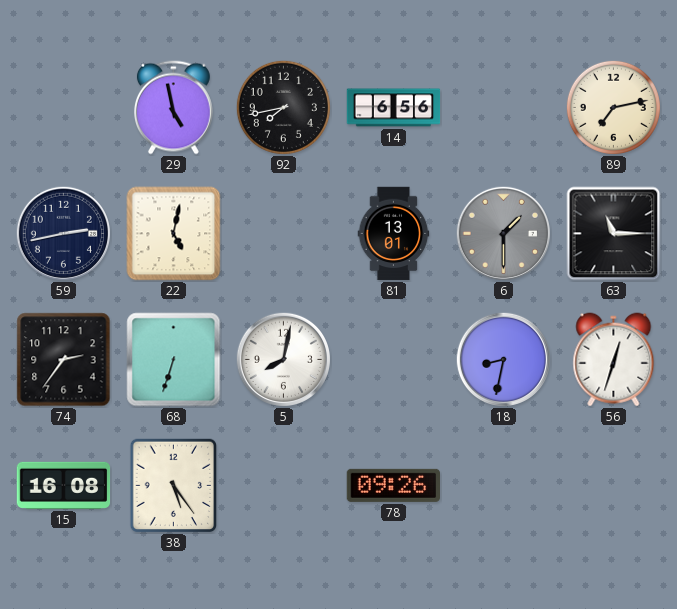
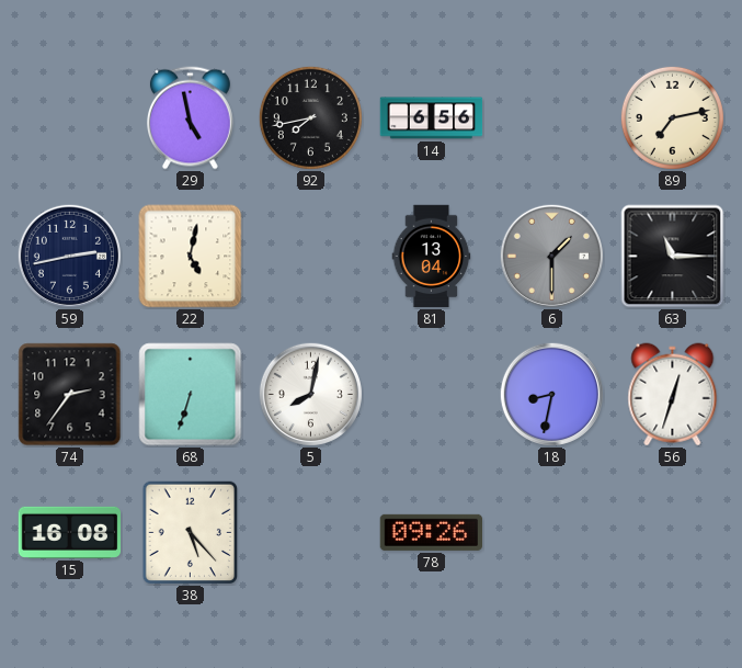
81: 13:01 -> 13:04 (432, 257)
38: 5:24 -> 5:23 (191, 533)
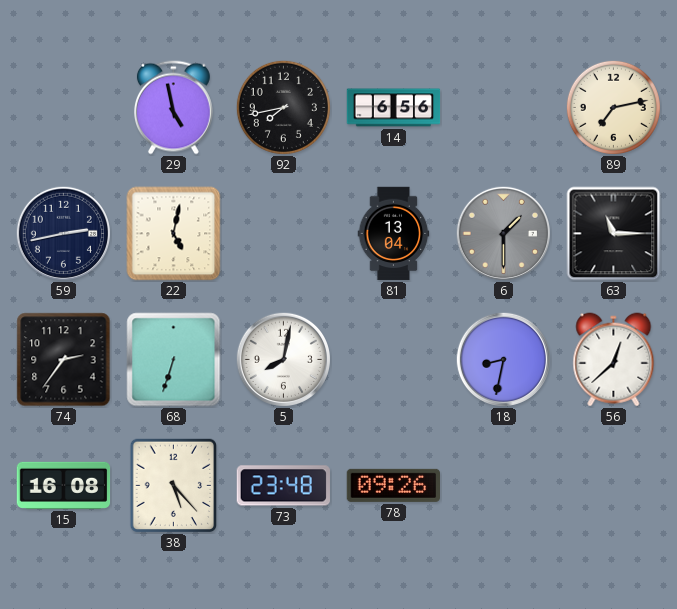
56: 12:33 -> 12:38 (614, 360)
73: none -> 23:48 (283, 486)
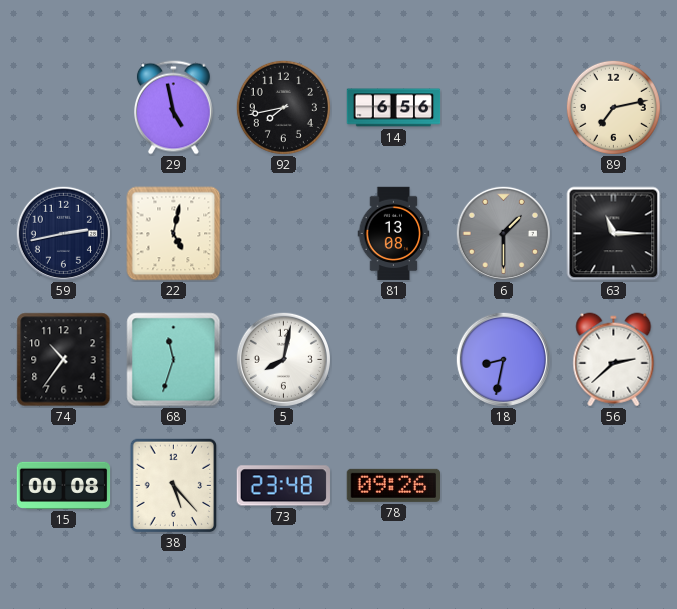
81: 13:04 -> 13:08 (394, 234)
74: 2:36 -> 10:36 (64, 360)
68: 6:33 -> 11:33 (174, 360)
56: 12:38 -> 2:38 (614, 360)
15: 16:08 -> 00:08 (64, 485)
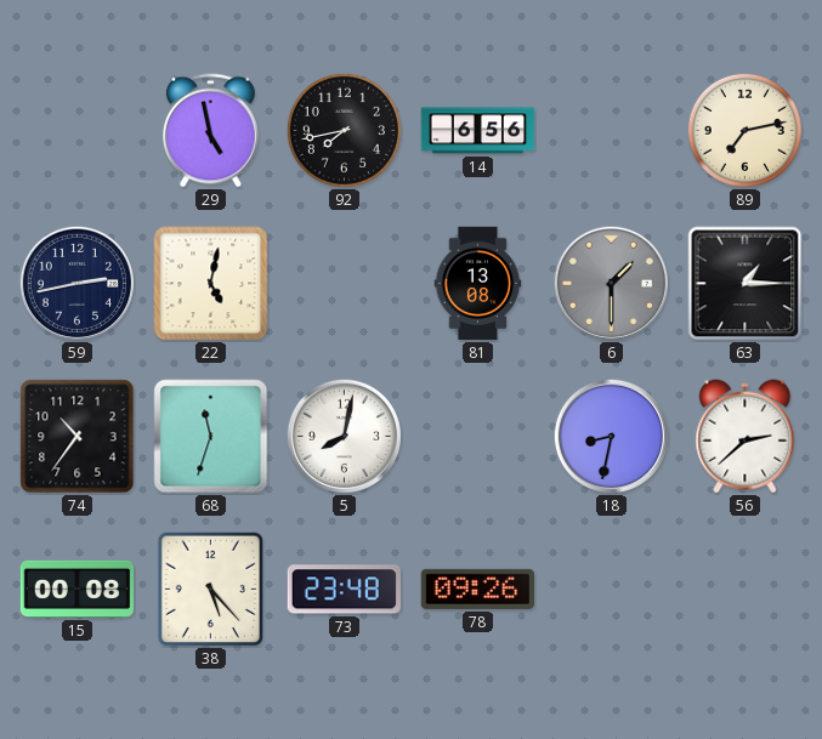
63: 11:15 -> 1:15 (746, 284)
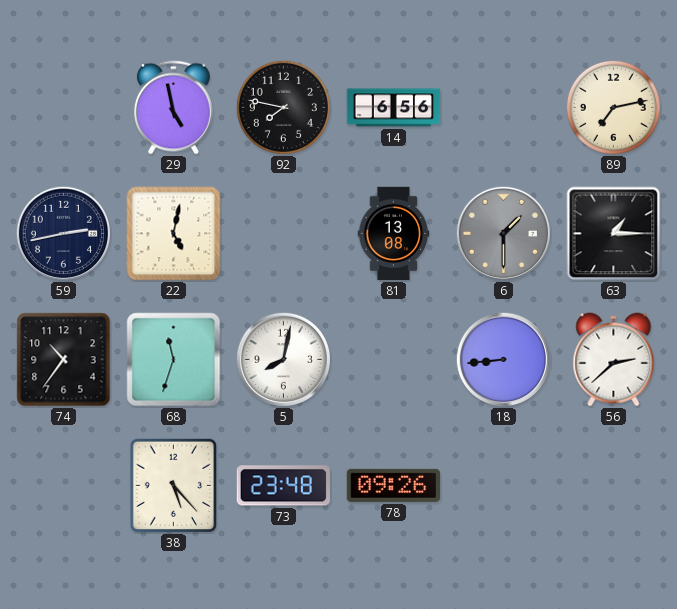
92: 7:43 -> 7:47 (283, 107)
18: 8:32 -> 8:44 (503, 359)
15: 00:08 -> none (78, 589)
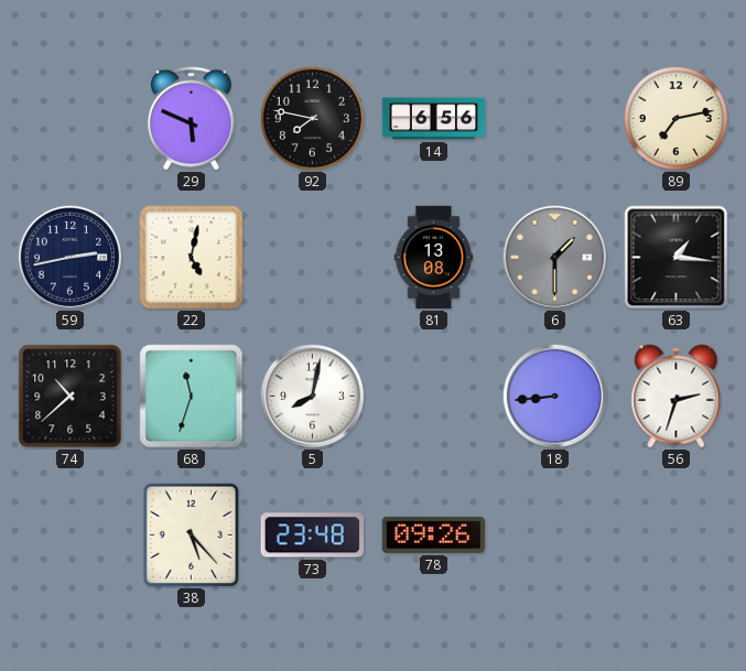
29: 4:58 -> 5:49 (191, 119)
63: 1:15 -> 1:16 (677, 258)
74: 10:36 -> 10:38 (71, 397)
56: 2:38 -> 2:33 (677, 397)
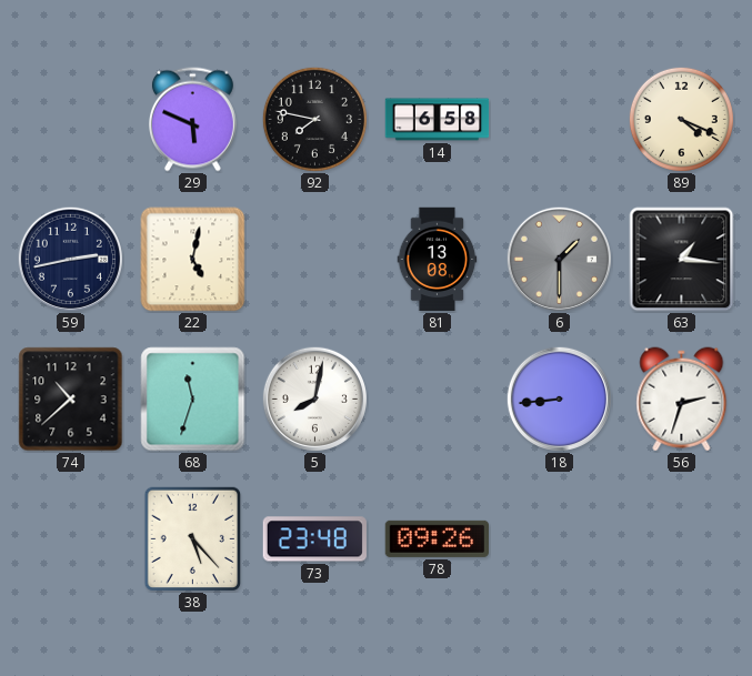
14: 6:56 -> 6:58 (438, 120)
89: 7:13 -> 4:19 (681, 119)
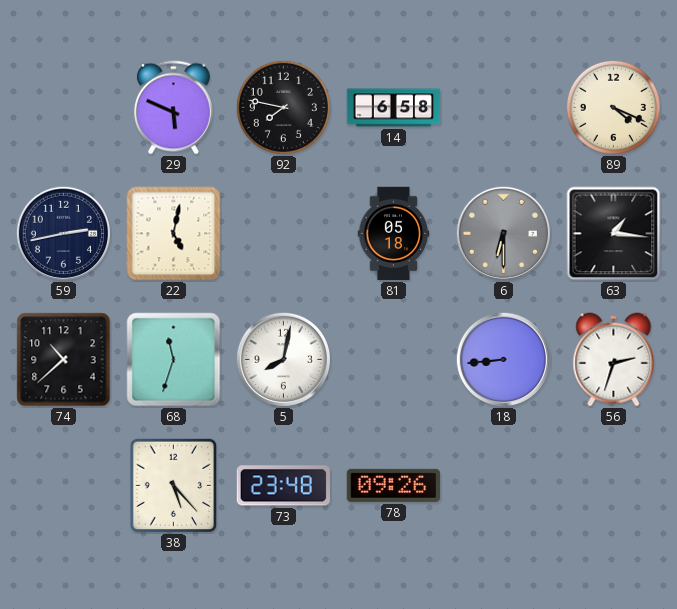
81: 13:08 -> 05:18 (394, 234)
6: 1:30 -> 6:30 (503, 233)
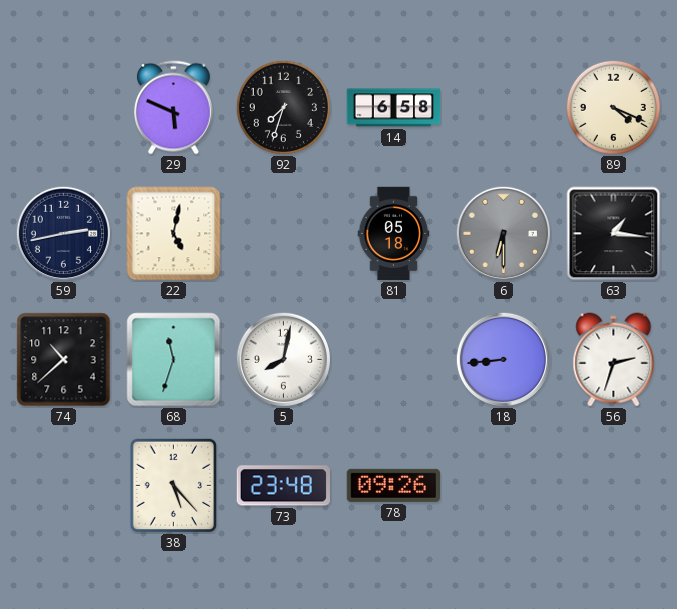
92: 7:47 -> 7:33 (283, 107)
